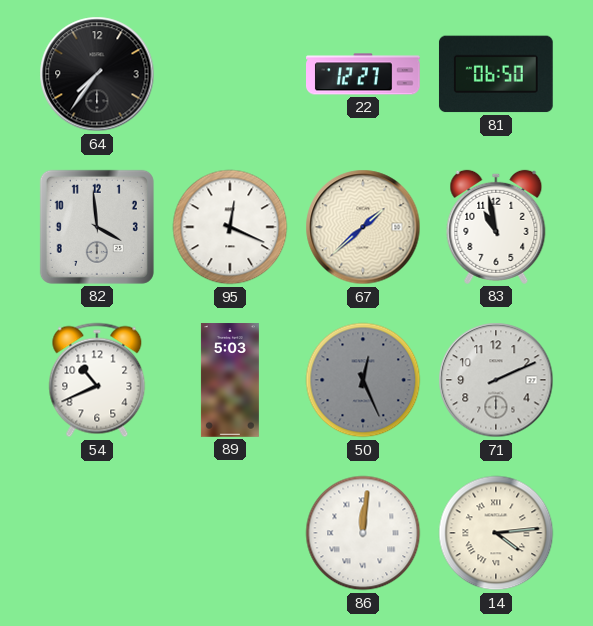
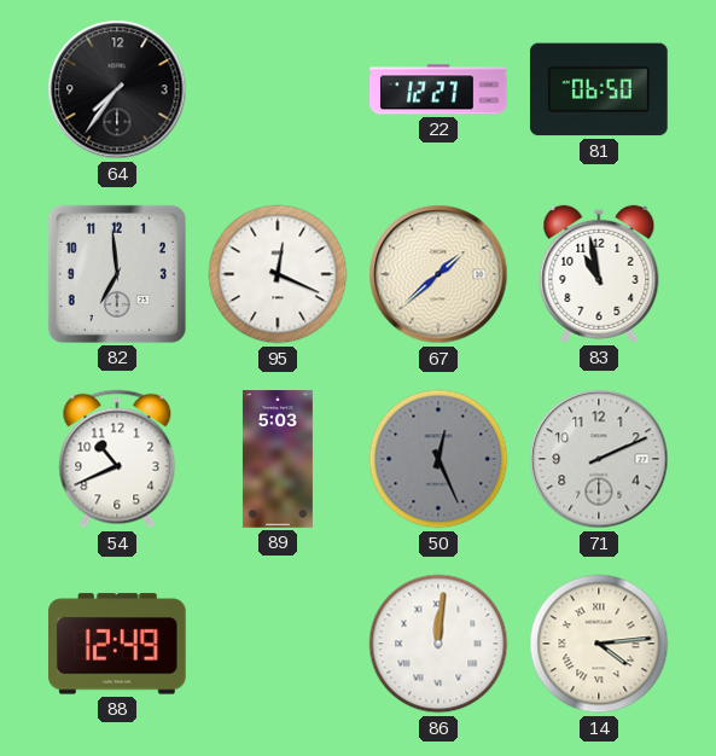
82: 3:59 -> 6:59 (117, 274)
88: none -> 12:49 (117, 644)
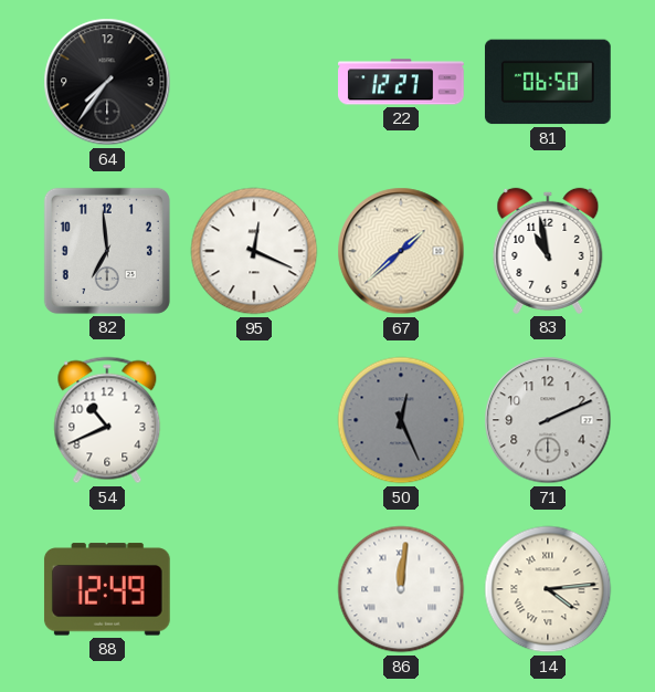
89: 5:03 -> none (278, 459)
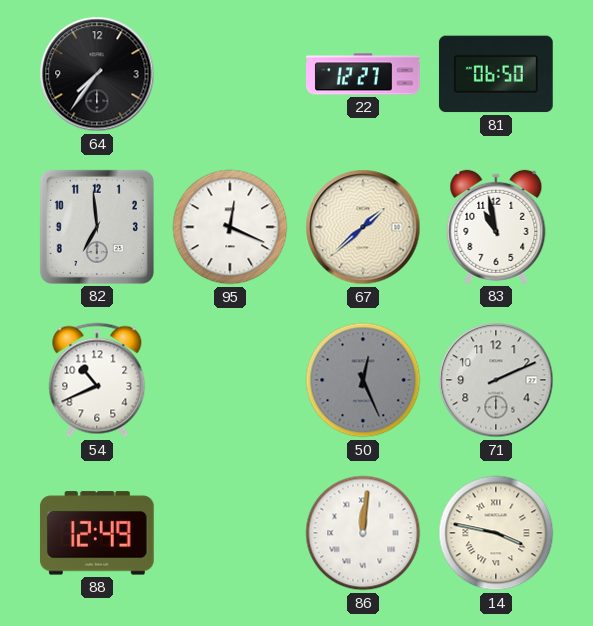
14: 4:14 -> 3:47 (496, 533)
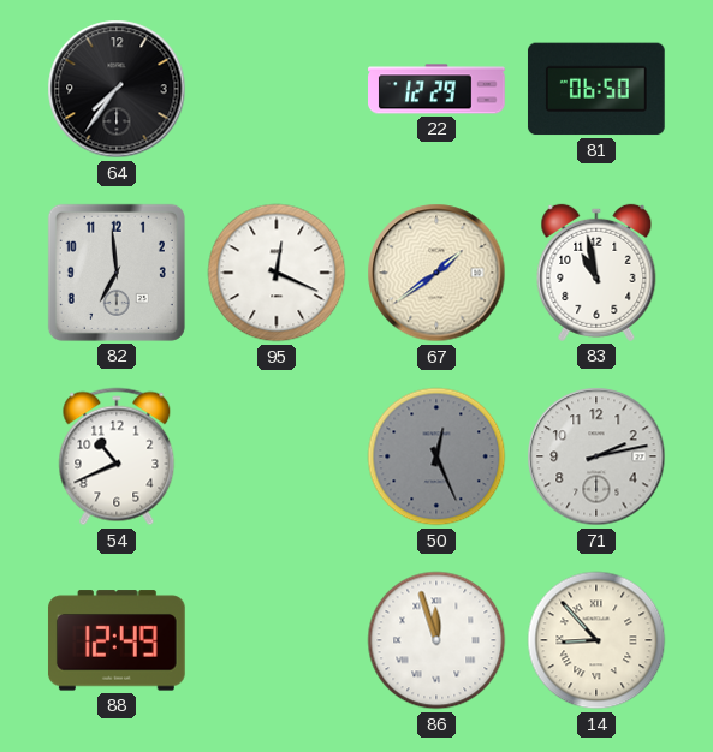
22: 12:27 -> 12:29 (438, 89)
67: 1:38 -> 1:39 (436, 273)
71: 2:11 -> 2:13 (596, 456)
86: 12:01 -> 11:57 (436, 640)
14: 3:47 -> 8:53 (596, 640)
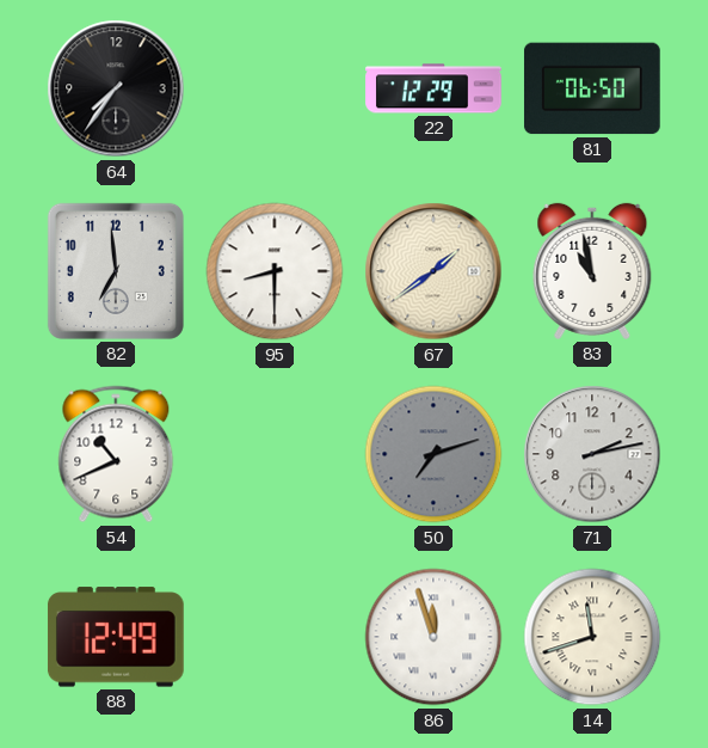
95: 12:19 -> 8:30 (275, 271)
50: 12:26 -> 7:12 (433, 454)
14: 8:53 -> 11:42 (592, 637)
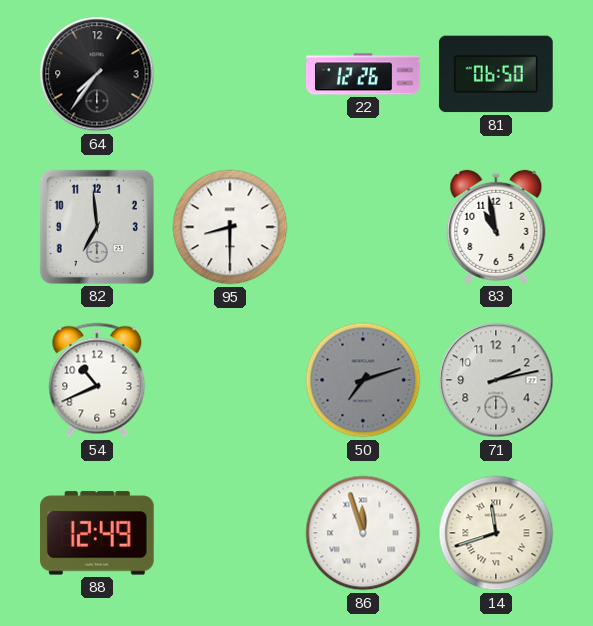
22: 12:29 -> 12:26 (364, 74)
67: 1:39 -> none (433, 271)
